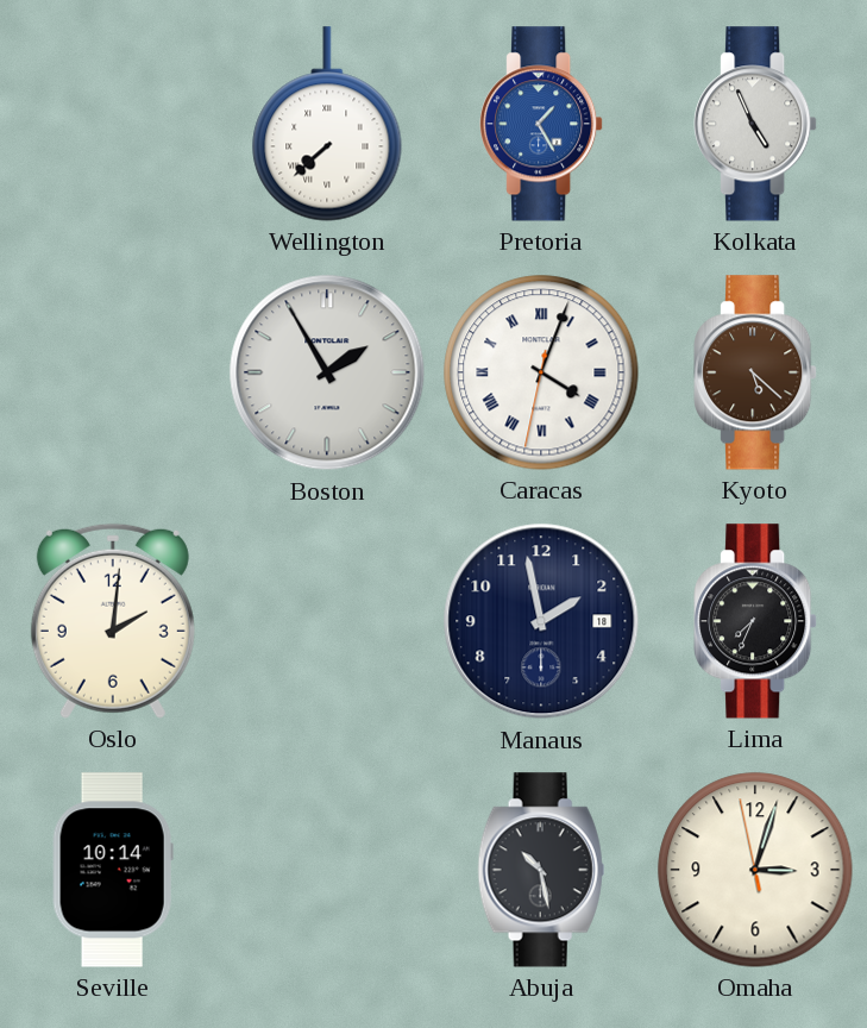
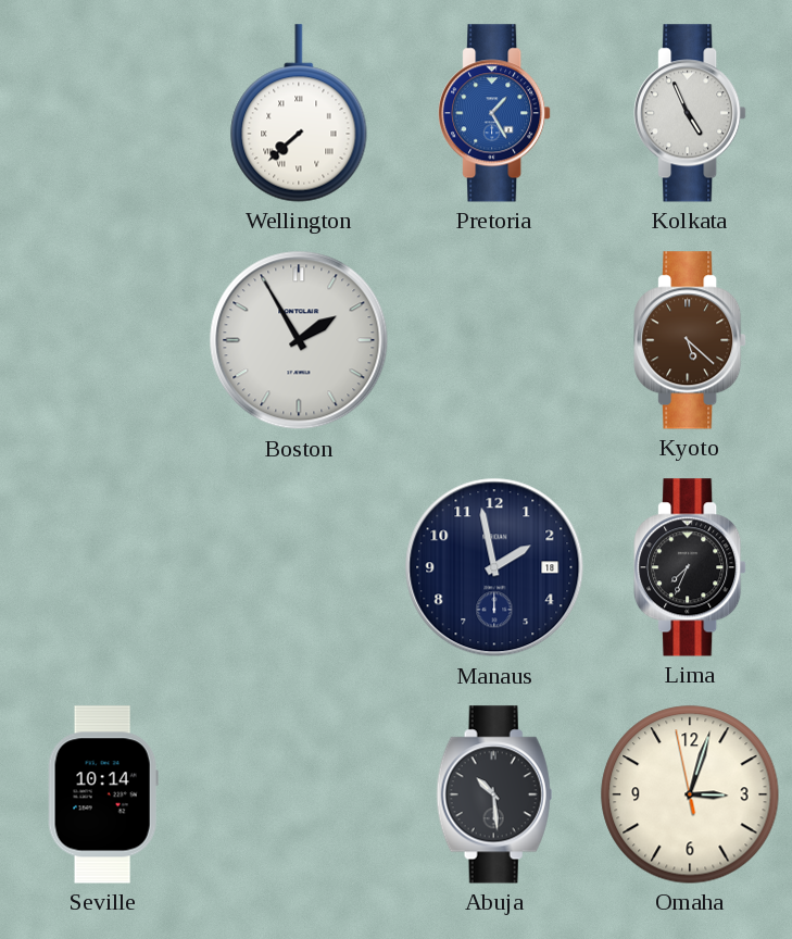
Caracas: 4:03 -> none (541, 372)
Oslo: 2:01 -> none (113, 621)
Abuja: 10:28 -> 10:29 (494, 794)
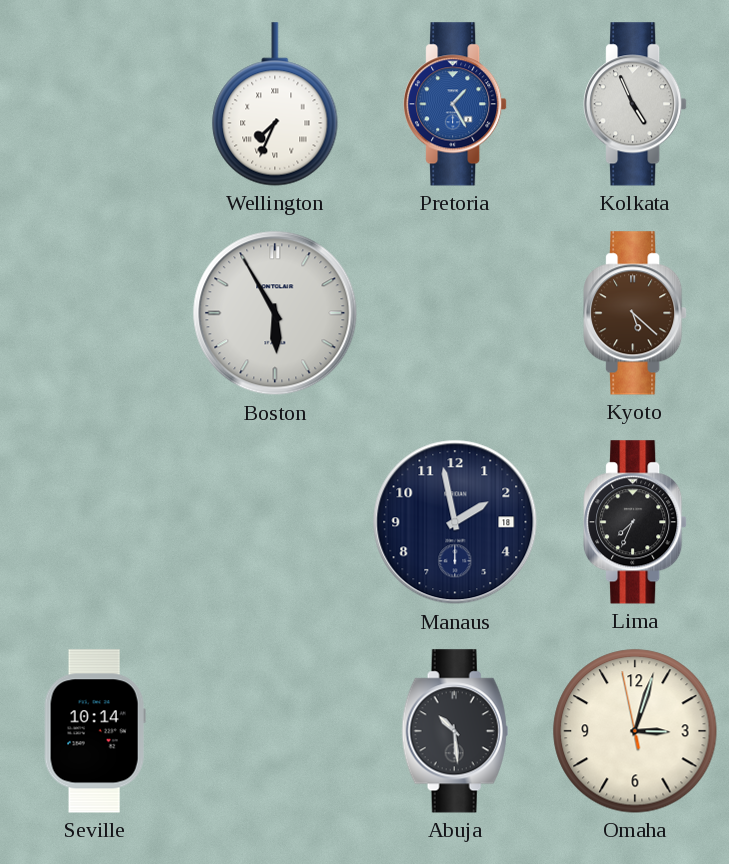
Wellington: 7:38 -> 7:34 (275, 104)
Boston: 1:55 -> 5:55 (275, 313)
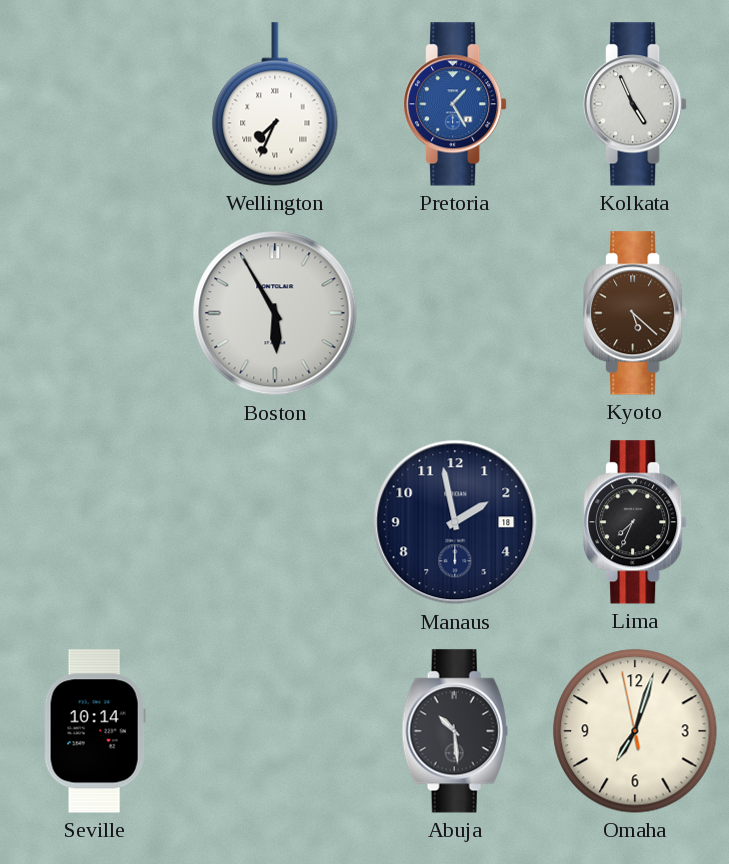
Omaha: 3:02 -> 7:02 (635, 731)
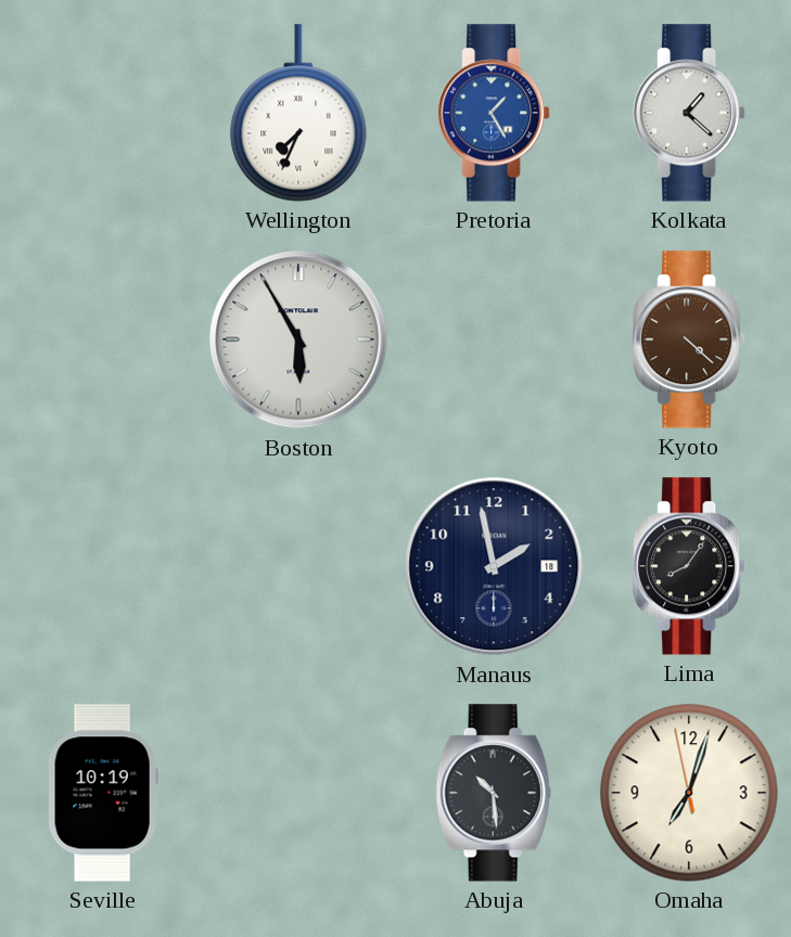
Kolkata: 4:56 -> 1:22 (689, 113)
Kyoto: 5:22 -> 4:22 (689, 339)
Lima: 7:34 -> 8:06 (689, 566)
Seville: 10:14 -> 10:19 (103, 793)
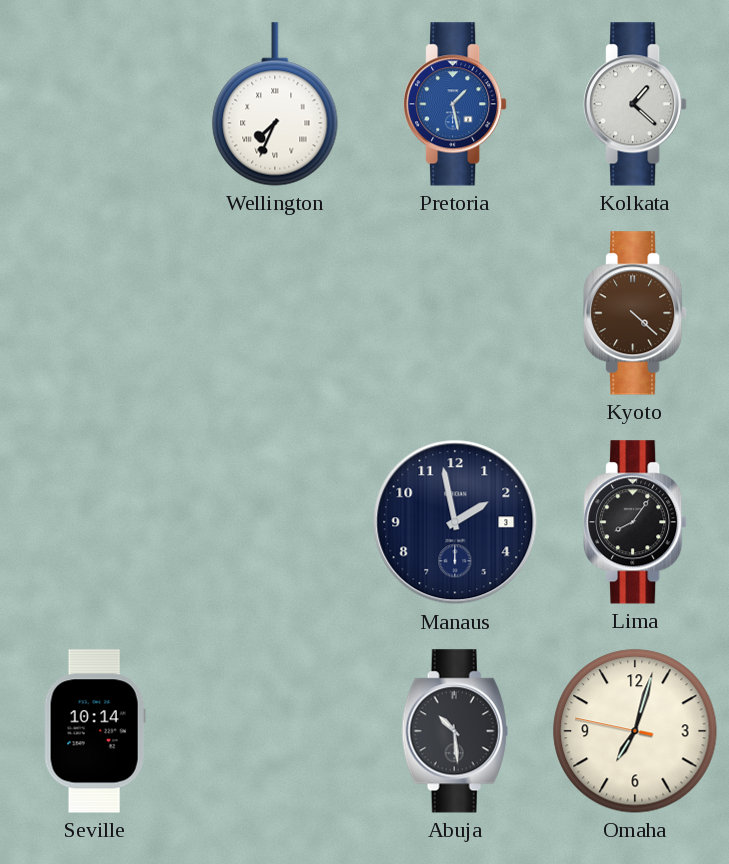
Pretoria: 1:25 -> 1:28 (455, 104)
Boston: 5:55 -> none (298, 339)
Manaus date: 18 -> 3 (455, 522)
Seville: 10:19 -> 10:14 (95, 731)
Omaha: 7:02:58 -> 7:02:47 (635, 731)
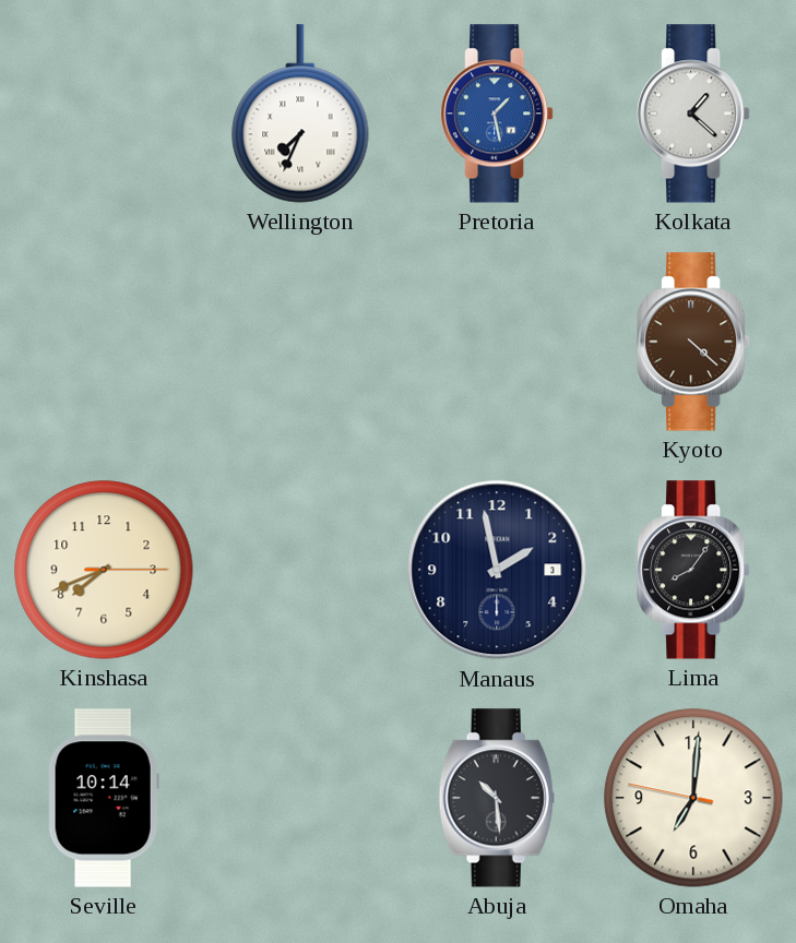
Kinshasa: none -> 7:41 (104, 570)
Omaha: 7:02 -> 7:00 (693, 798)
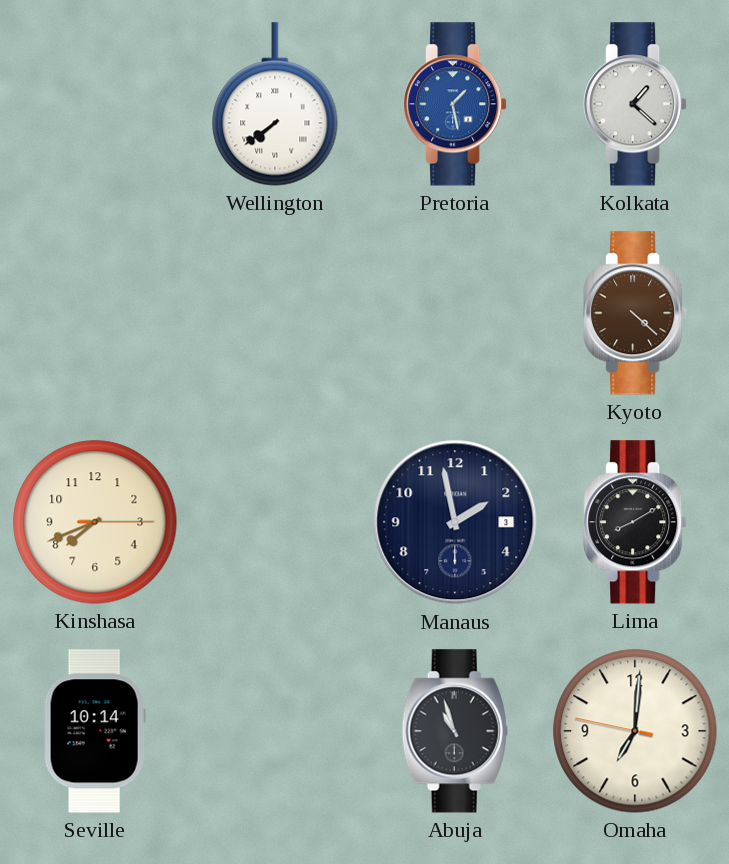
Wellington: 7:34 -> 7:39 (275, 104)
Lima: 8:06 -> 8:10 (635, 522)
Abuja: 10:29 -> 10:57 (455, 731)
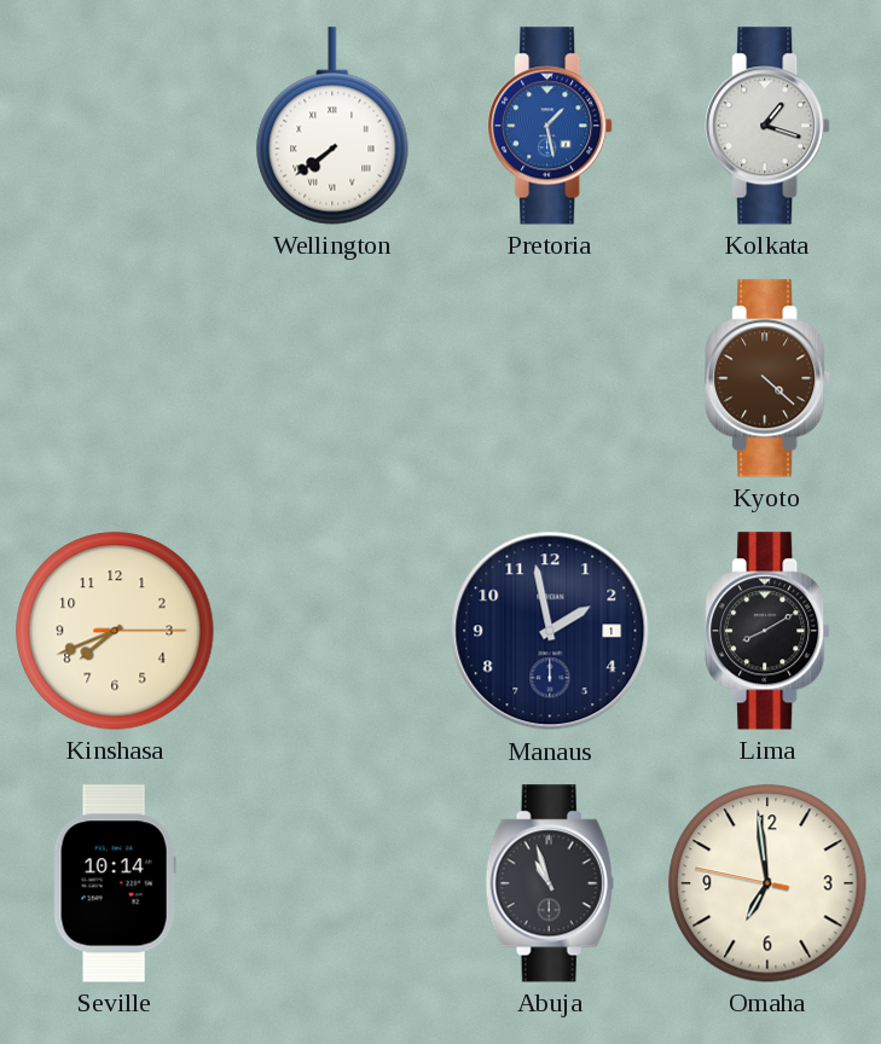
Kolkata: 1:22 -> 1:18 (767, 126)
Manaus date: 3 -> 1 (550, 631)
Omaha: 7:00 -> 6:58 (767, 883)
